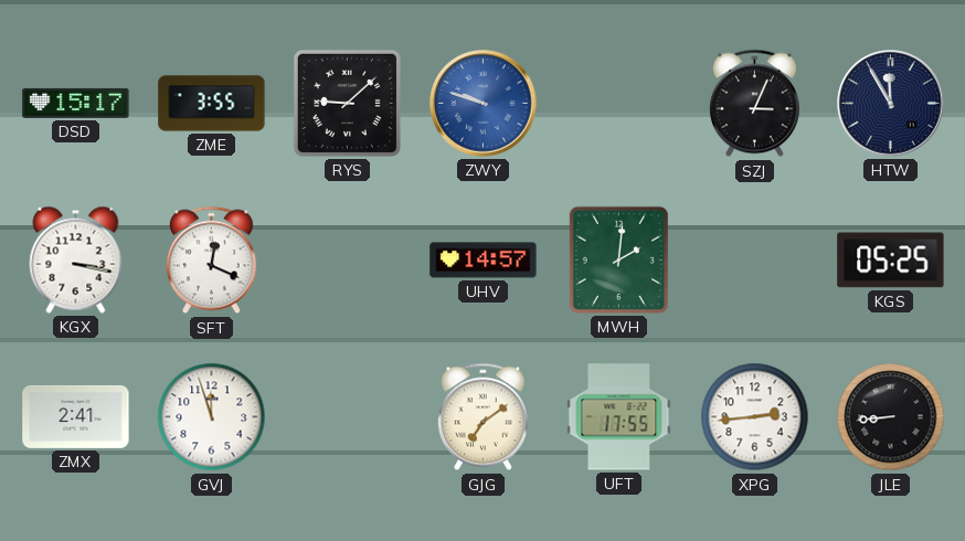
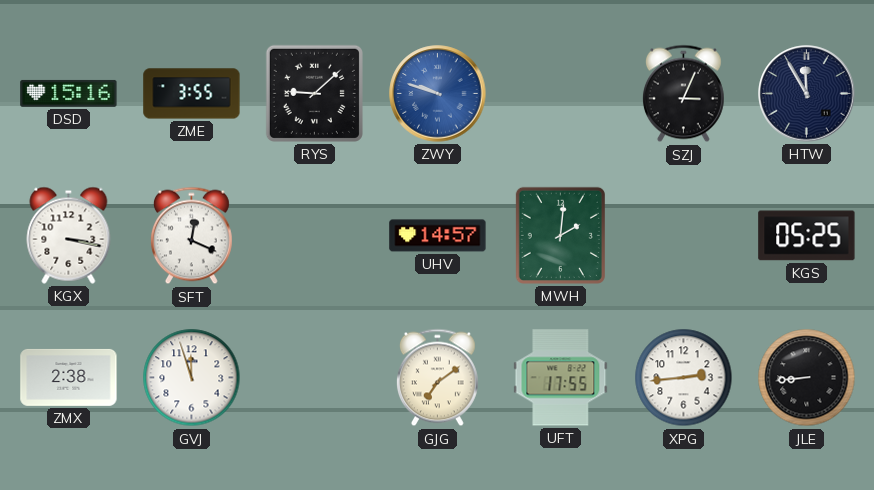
DSD: 15:17 -> 15:16 (69, 93)
ZMX: 2:41 -> 2:38 (69, 377)
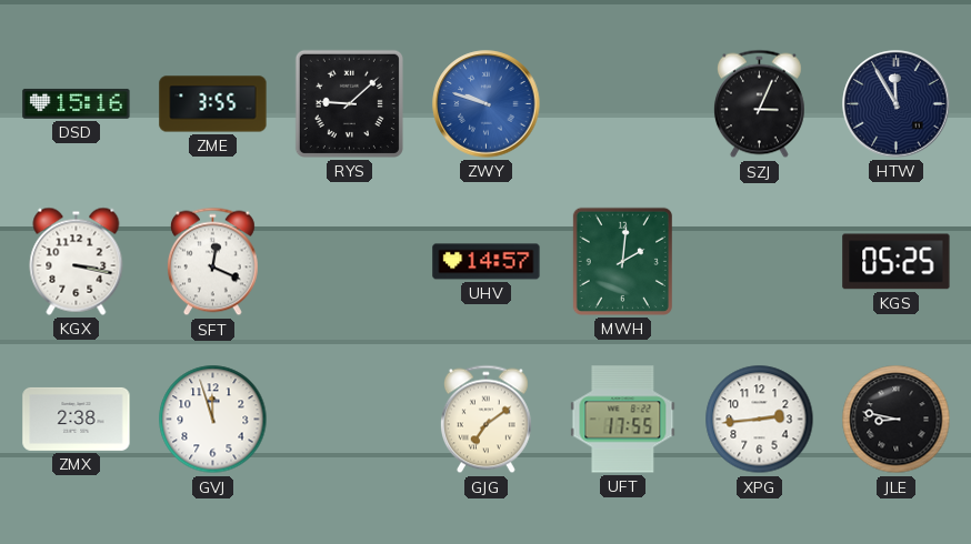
JLE: 8:44 -> 8:47 (897, 420)
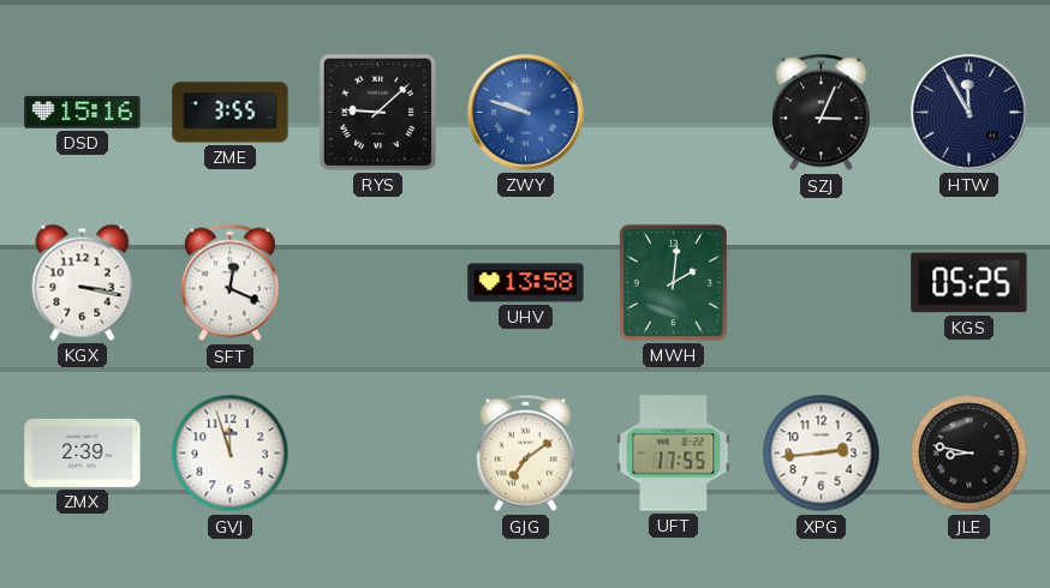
UHV: 14:57 -> 13:58 (526, 283)
ZMX: 2:38 -> 2:39 (83, 452)
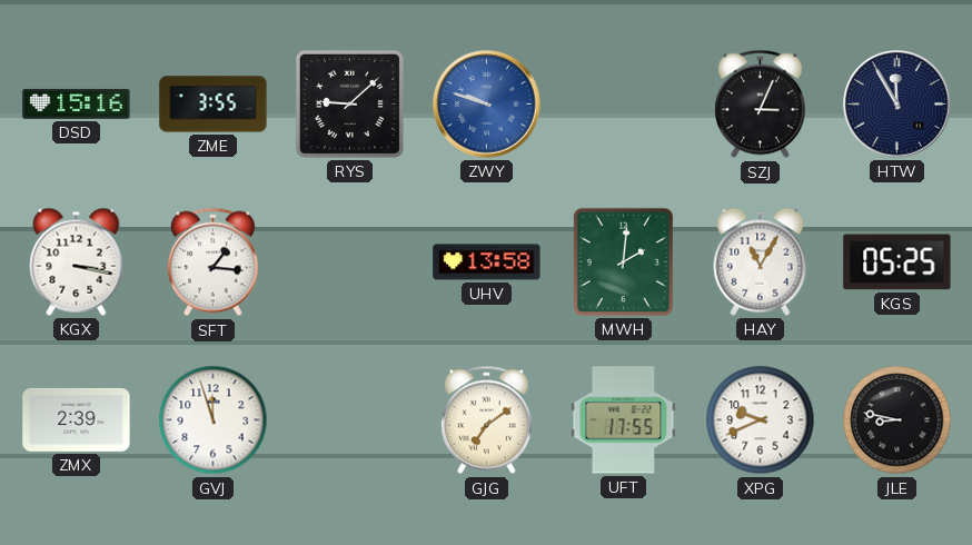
SFT: 12:19 -> 1:16 (212, 262)
HAY: none -> 11:05 (761, 261)
XPG: 2:44 -> 9:41 (761, 420)
